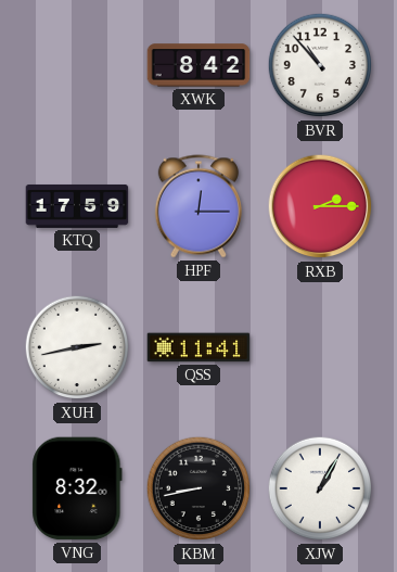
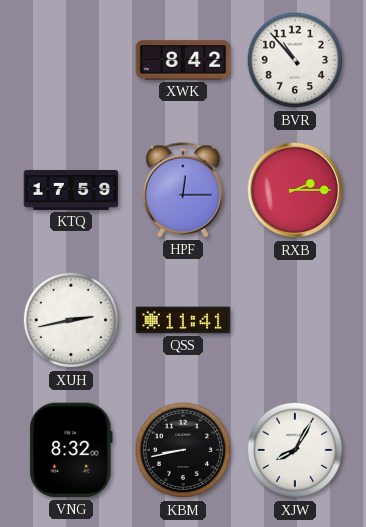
XJW: 1:05 -> 8:05 (295, 450)
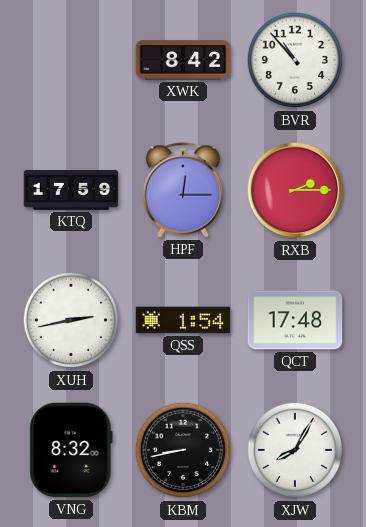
QSS: 11:41 -> 1:54 (183, 320)
QCT: none -> 17:48 (295, 320)
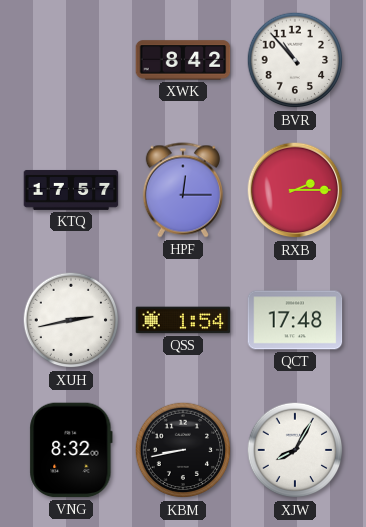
KTQ: 17:59 -> 17:57 (71, 190)
